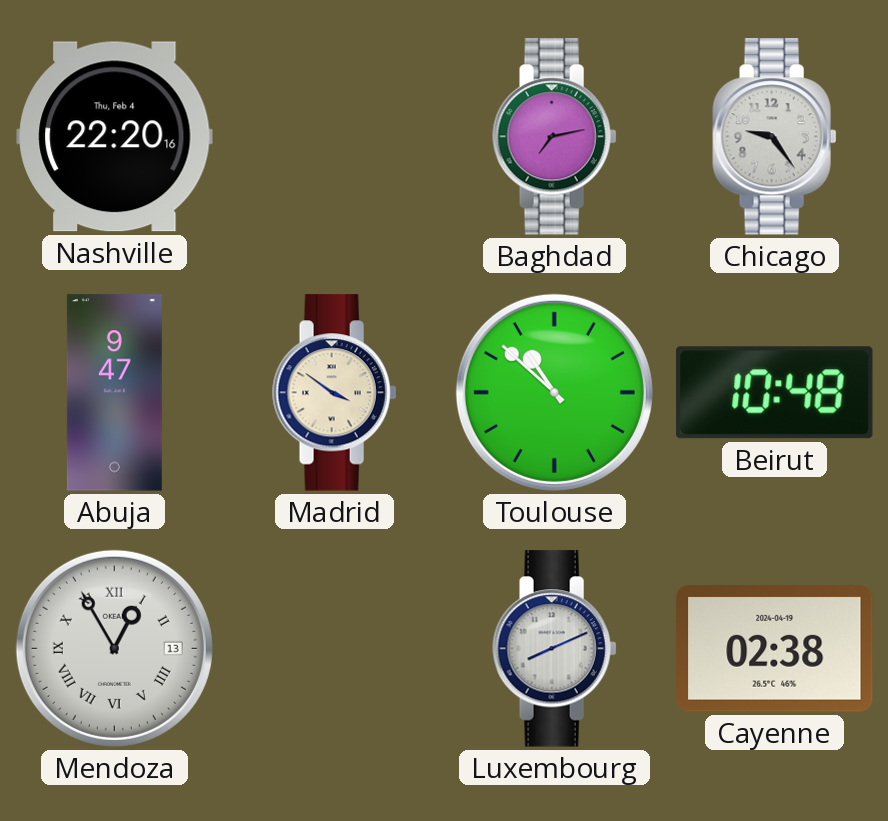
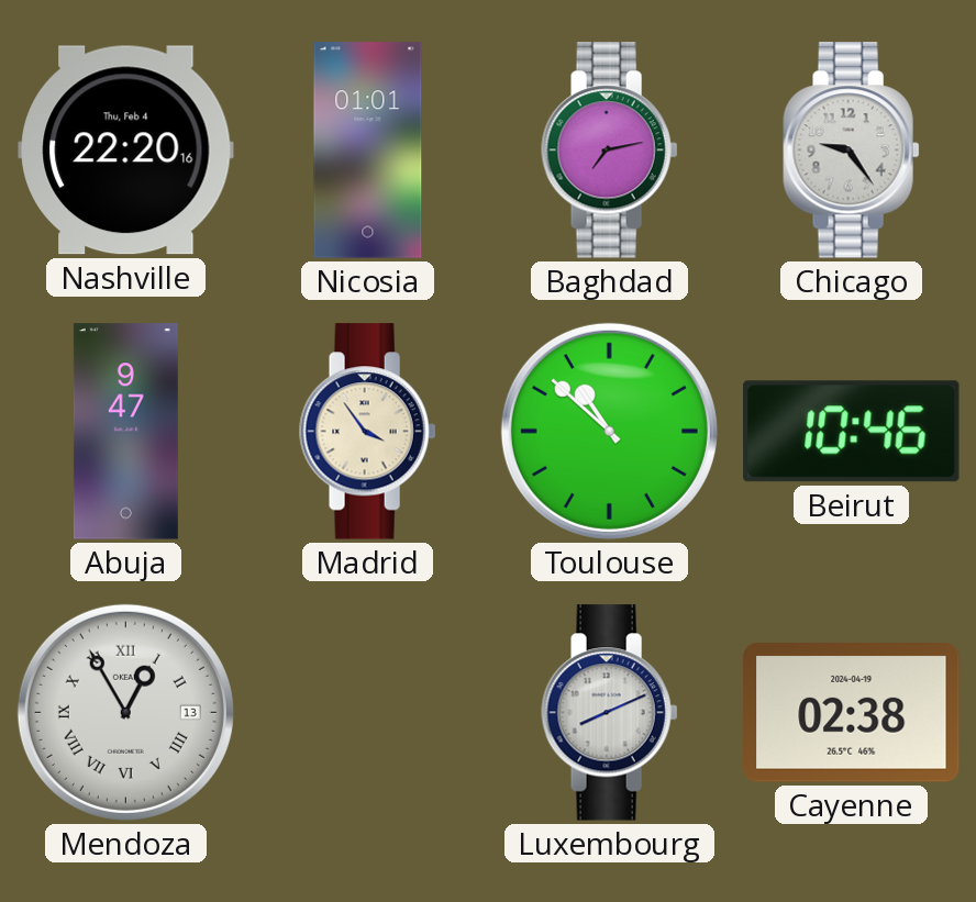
Nicosia: none -> 01:01 (368, 151)
Madrid: 3:51 -> 3:54 (368, 432)
Beirut: 10:48 -> 10:46 (852, 432)
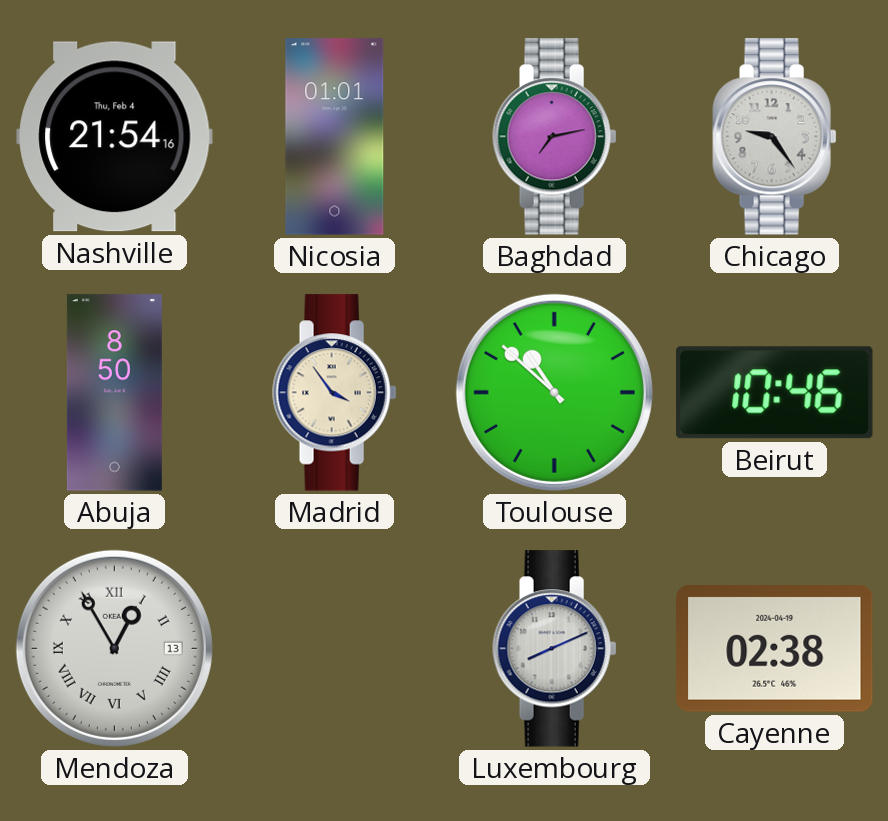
Nashville: 22:20 -> 21:54 (115, 137)
Abuja: 9:47 -> 8:50 (114, 393)
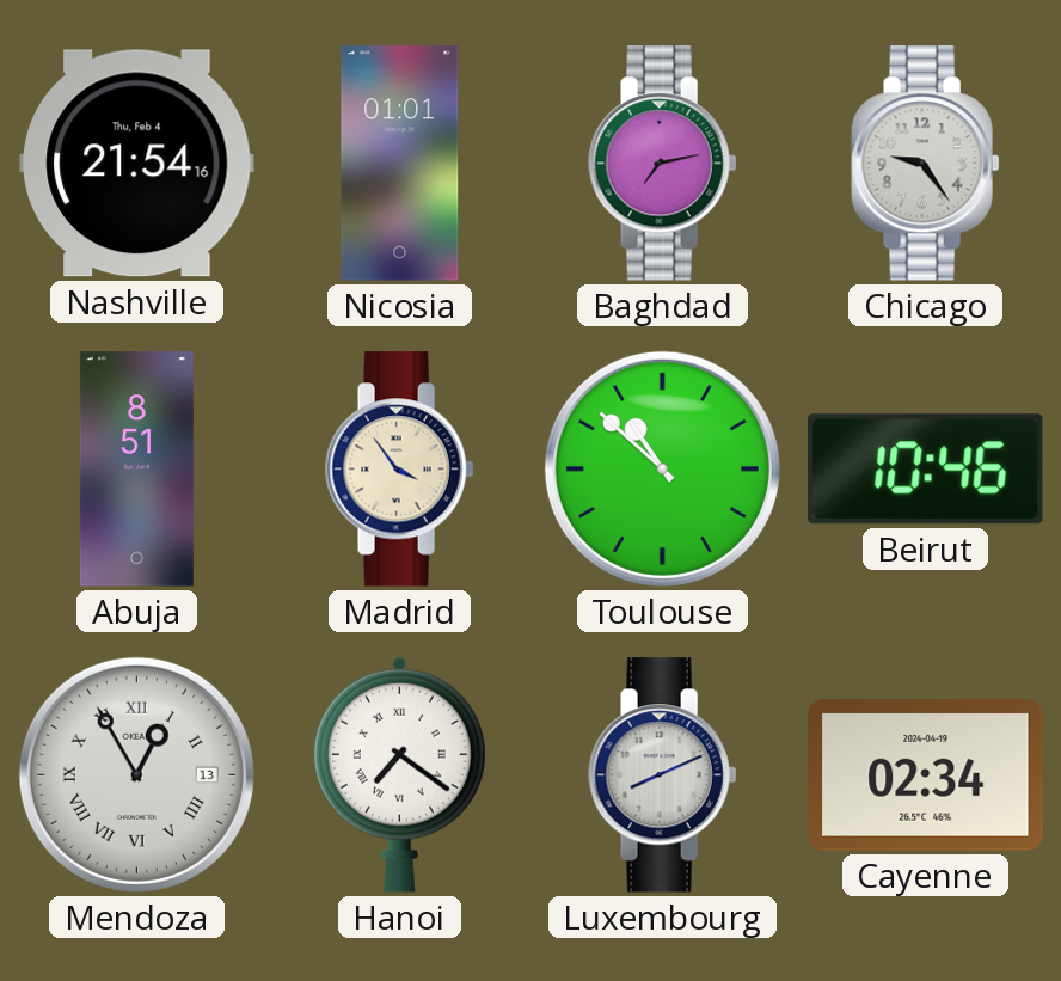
Abuja: 8:50 -> 8:51 (136, 470)
Hanoi: none -> 7:21 (399, 774)
Cayenne: 02:38 -> 02:34 (926, 775)
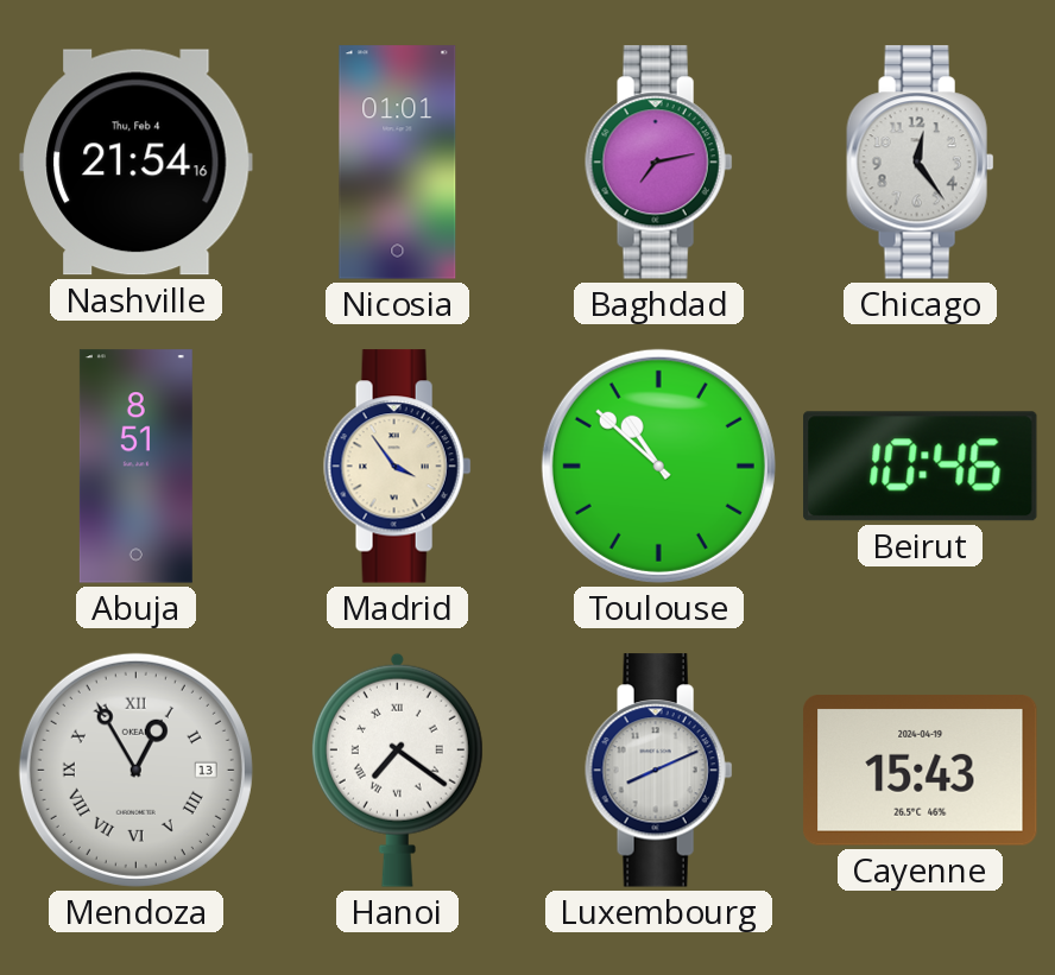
Chicago: 9:24 -> 12:24 (921, 163)
Cayenne: 02:34 -> 15:43 (921, 771)
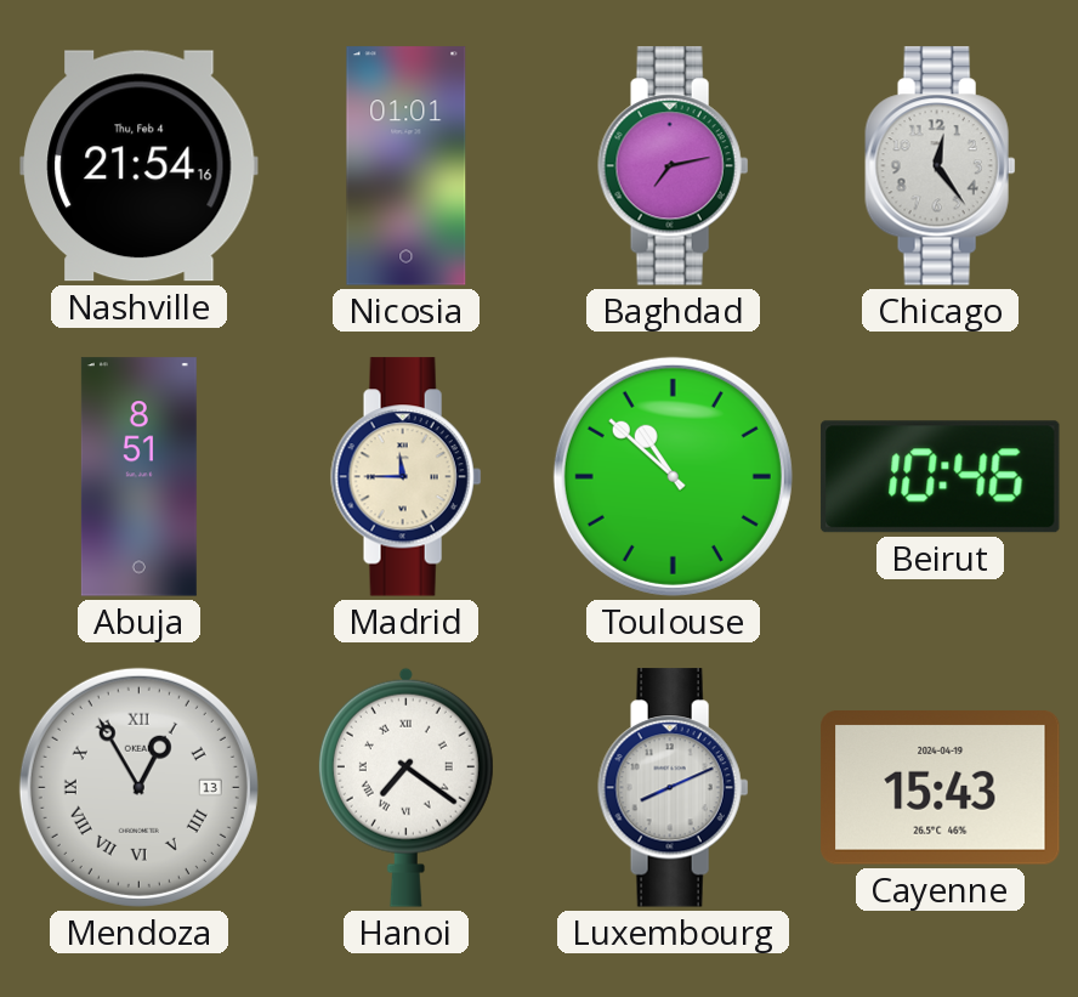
Madrid: 3:54 -> 11:45 (407, 477)
